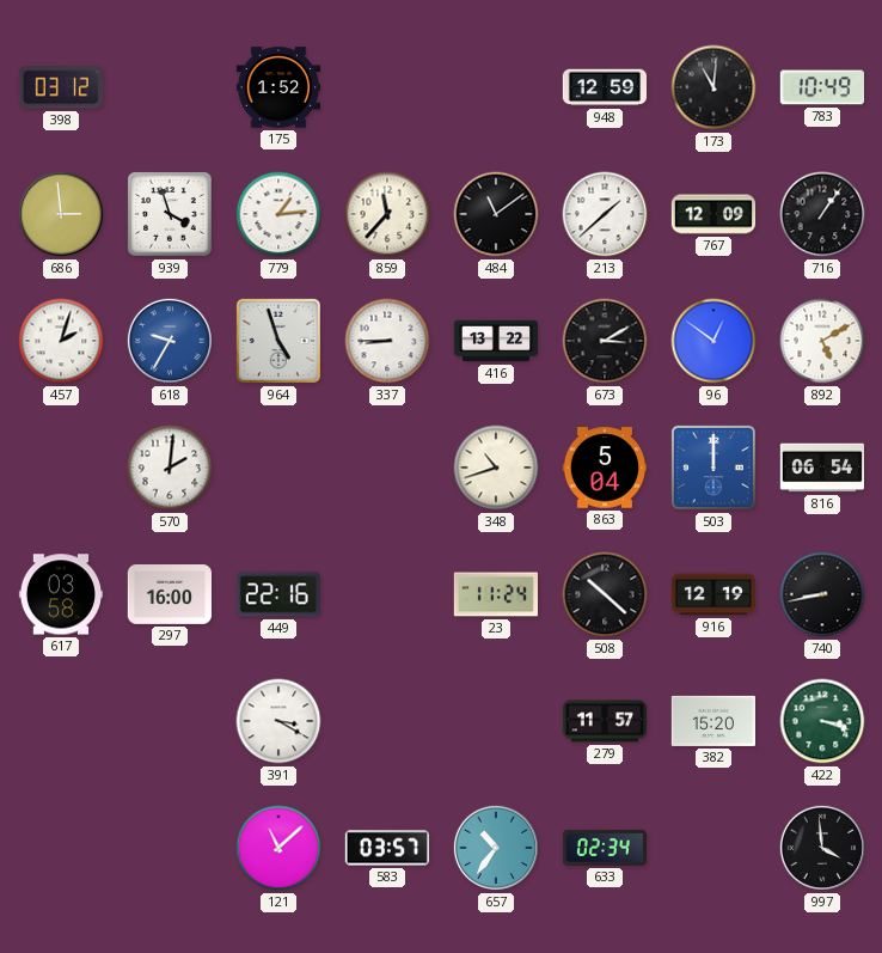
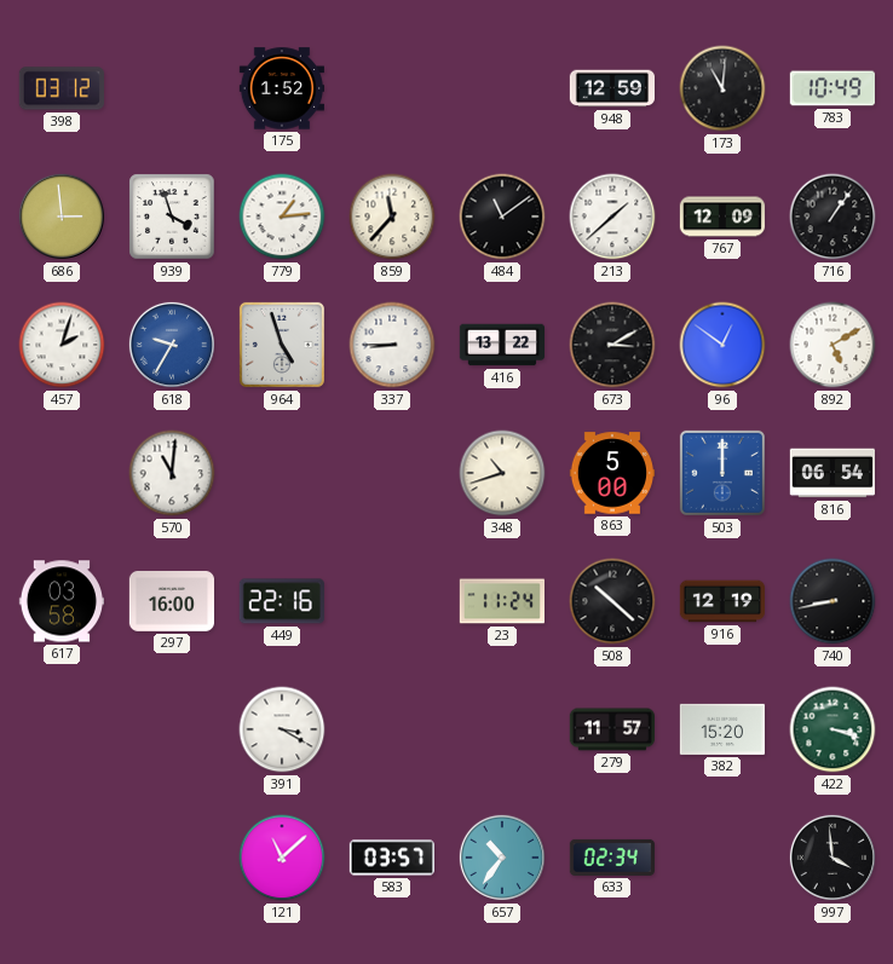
570: 2:01 -> 11:01 (172, 473)
863: 5:04 -> 5:00 (611, 473)
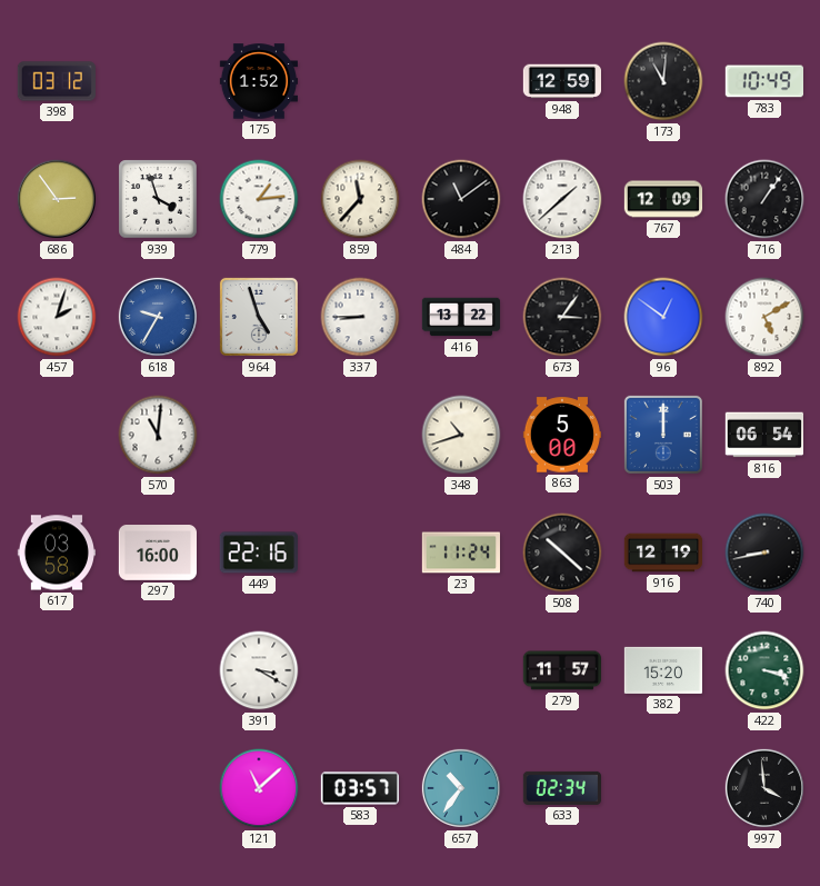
686: 2:59 -> 2:54 (57, 199)
673: 3:10 -> 3:06 (562, 317)
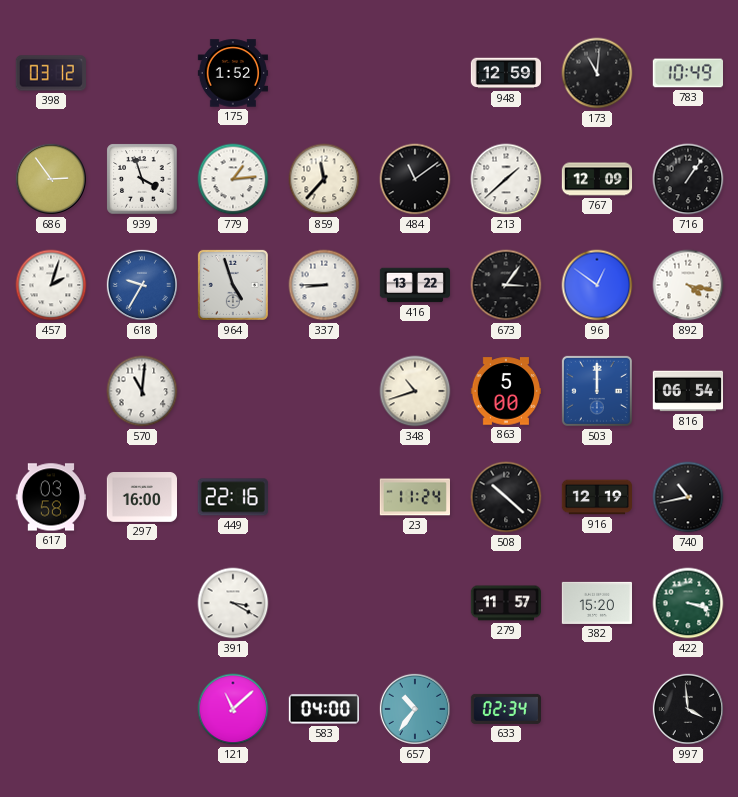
892: 5:10 -> 4:17 (688, 285)
740: 8:43 -> 10:43 (688, 497)
583: 03:57 -> 04:00 (323, 709)
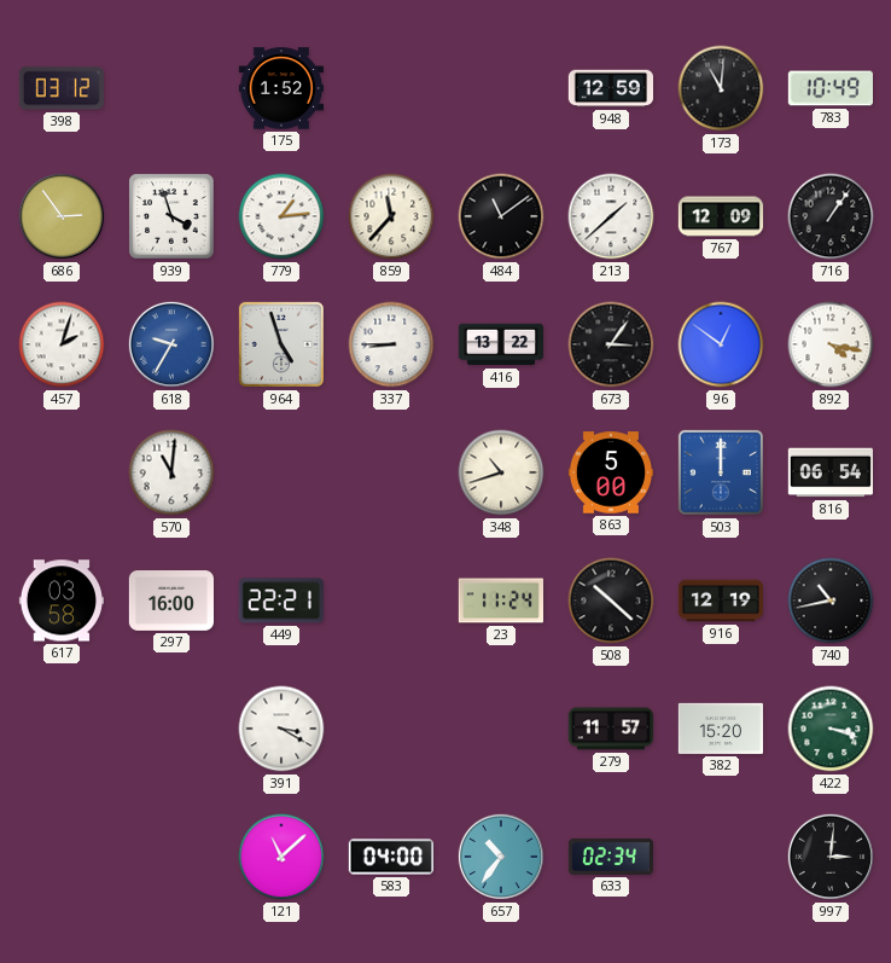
449: 22:16 -> 22:21 (281, 601)
997: 3:59 -> 3:01 (831, 857)
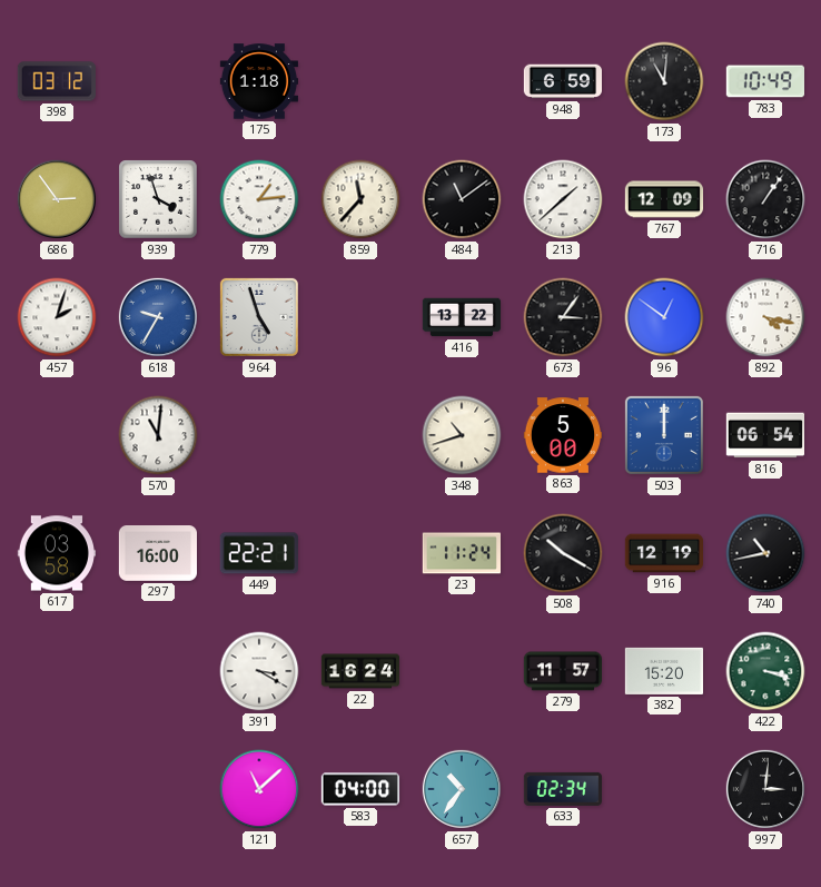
175: 1:52 -> 1:18 (258, 81)
948: 12:59 -> 6:59 (562, 81)
337: 8:45 -> none (391, 344)
508: 10:22 -> 10:20 (563, 553)
22: none -> 16:24 (359, 671)
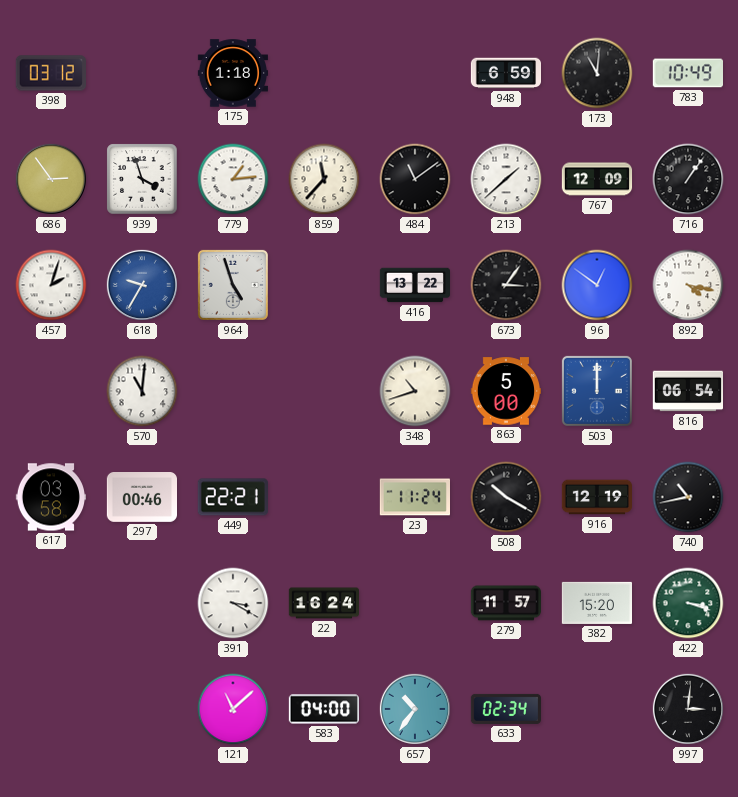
297: 16:00 -> 00:46 (141, 498)
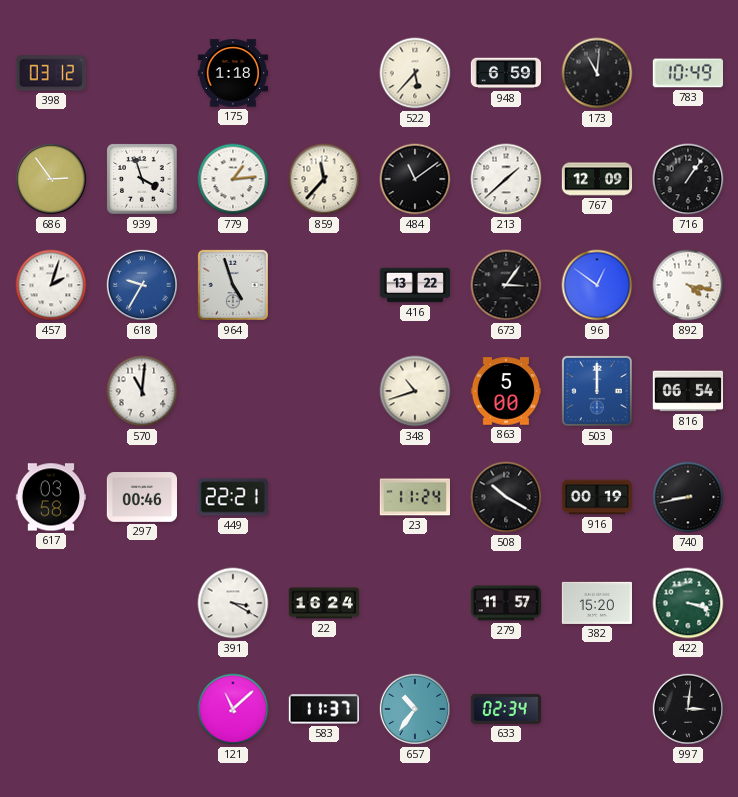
522: none -> 5:37 (415, 73)
916: 12:19 -> 00:19 (596, 497)
740: 10:43 -> 8:43 (688, 497)
583: 04:00 -> 11:37 (323, 709)
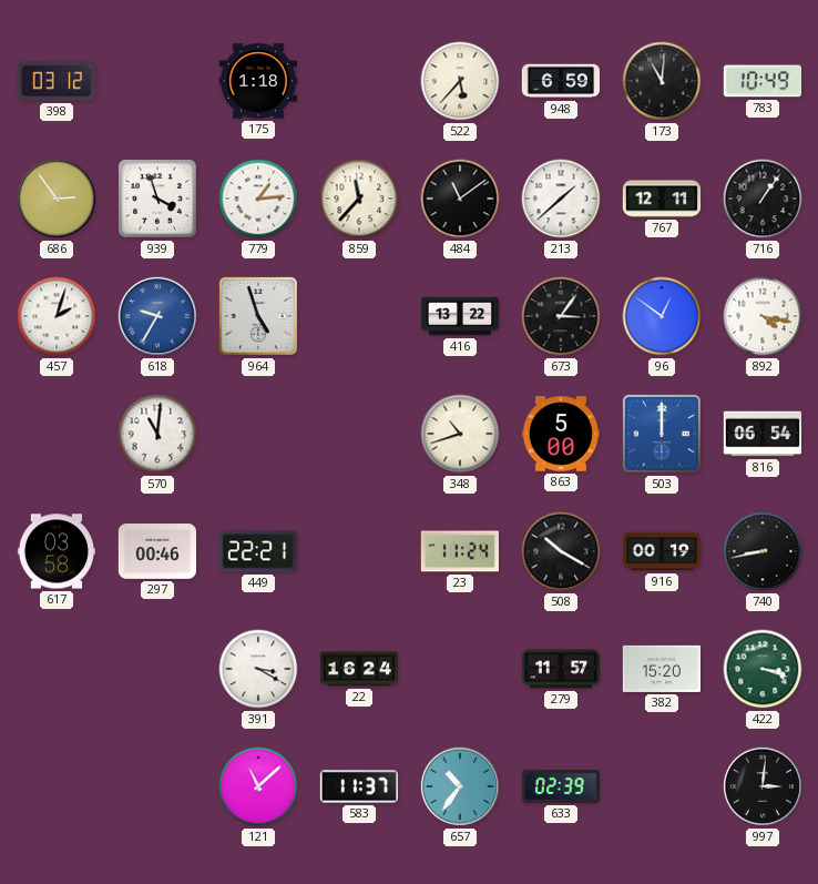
767: 12:09 -> 12:11 (662, 199)
633: 02:34 -> 02:39 (560, 786)
